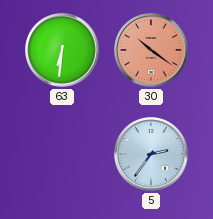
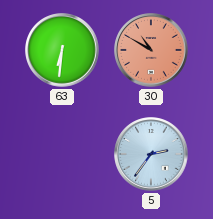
30: 10:21 -> 10:50 (151, 50)
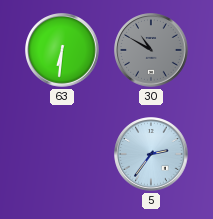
30 dial: salmon -> grey (151, 50)
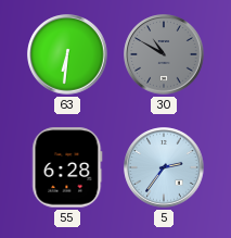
55: none -> 6:28 (67, 167)
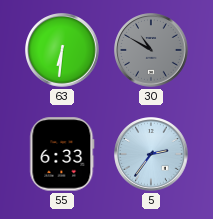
55: 6:28 -> 6:33 (62, 154)
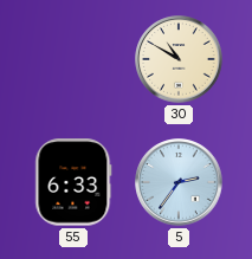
63: 6:31 -> none (62, 50)
30 dial: grey -> cream (179, 59)
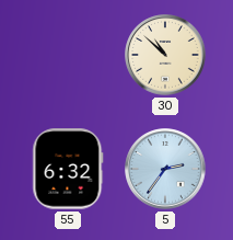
30: 10:50 -> 10:52 (165, 55)
55: 6:33 -> 6:32 (68, 169)
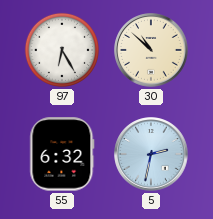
97: none -> 6:25 (62, 50)
5: 2:36 -> 2:32 (151, 154)
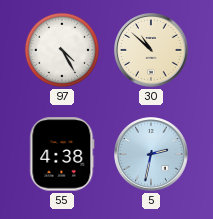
97: 6:25 -> 4:25 (62, 50)
55: 6:32 -> 4:38 (62, 154)
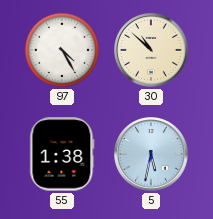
55: 4:38 -> 1:38 (62, 154)
5: 2:32 -> 5:32 (151, 154)
